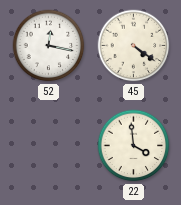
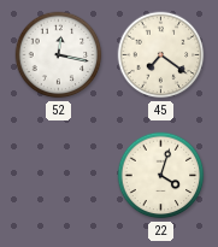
45: 4:21 -> 7:21 (161, 55)
22: 3:59 -> 4:03 (161, 176)
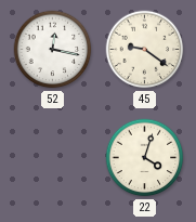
45: 7:21 -> 9:21 (145, 50)
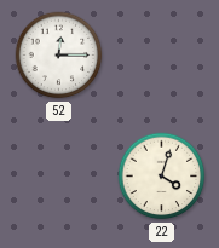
52: 12:17 -> 12:15 (59, 56)
45: 9:21 -> none (145, 50)
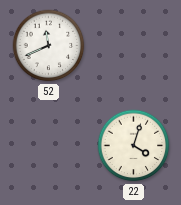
52: 12:15 -> 11:41 (49, 46)
